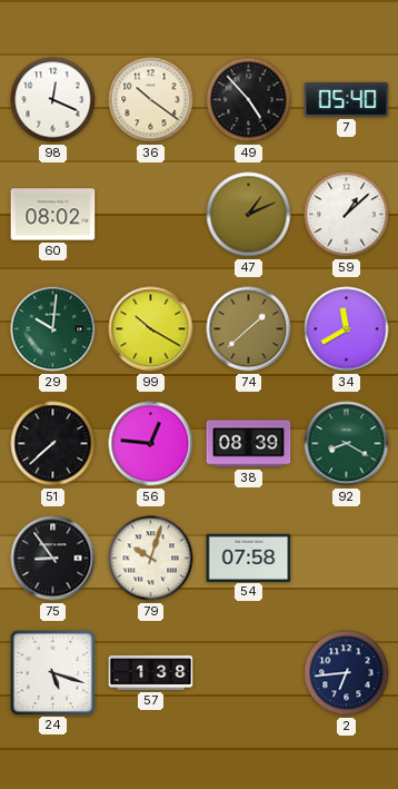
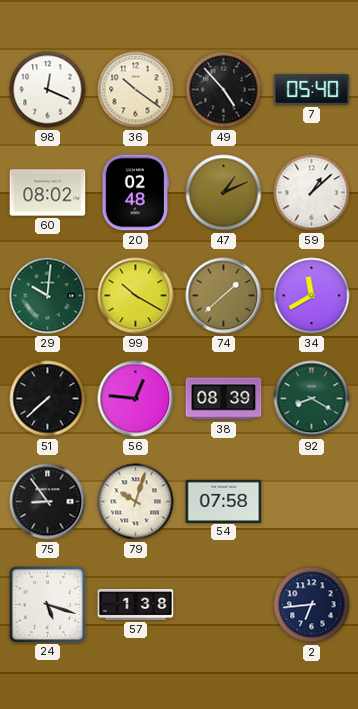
20: none -> 02:48 (135, 193)
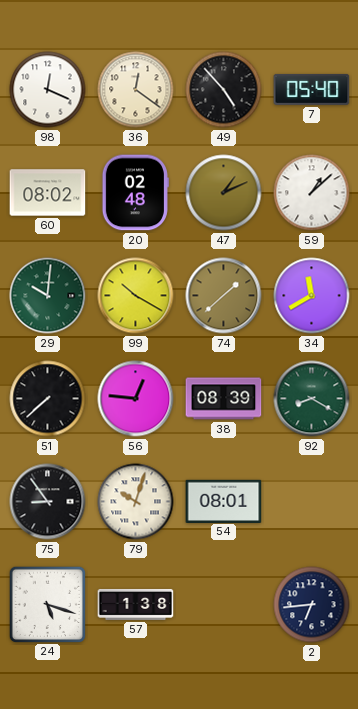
36: 10:21 -> 12:21 (136, 90)
54: 07:58 -> 08:01 (224, 501)
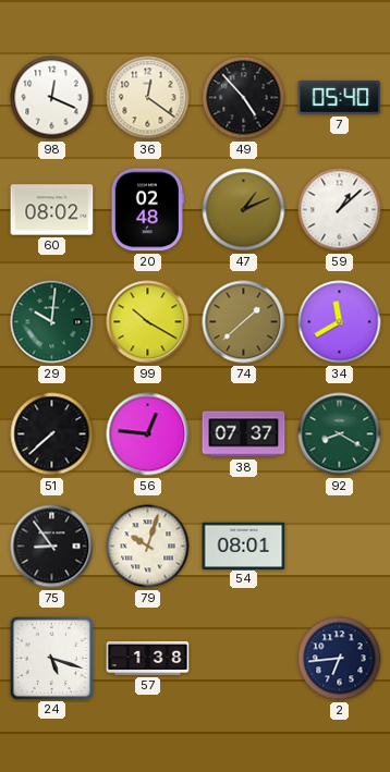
38: 08:39 -> 07:37 (244, 434)
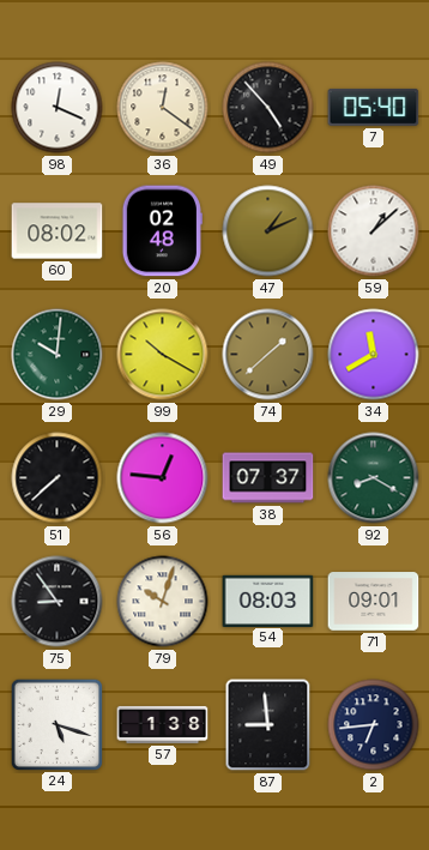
54: 08:01 -> 08:03 (268, 601)
71: none -> 09:01 (374, 602)
87: none -> 8:59 (268, 725)
